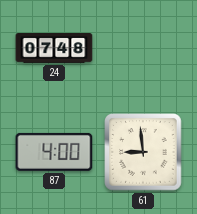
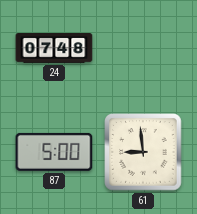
87: 4:00 -> 5:00 (54, 152)
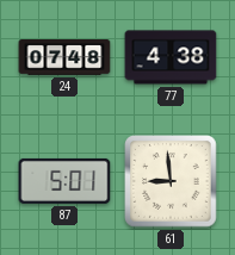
77: none -> 4:38 (171, 57)
87: 5:00 -> 5:01 (64, 181)
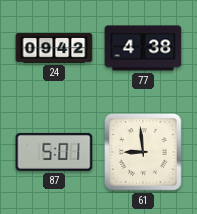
24: 07:48 -> 09:42 (54, 48)
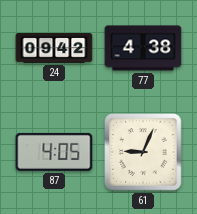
87: 5:01 -> 4:05 (54, 152)
61: 8:59 -> 9:04 (143, 152)
